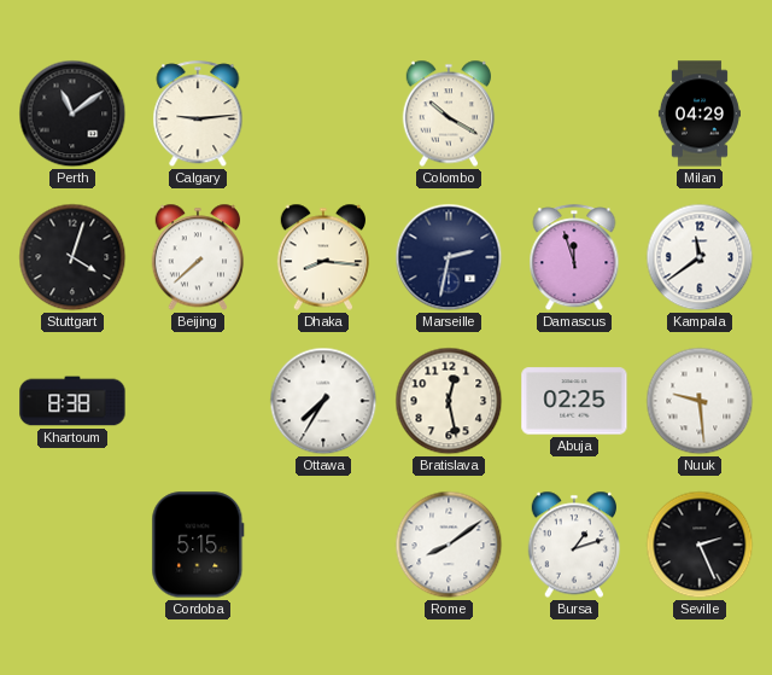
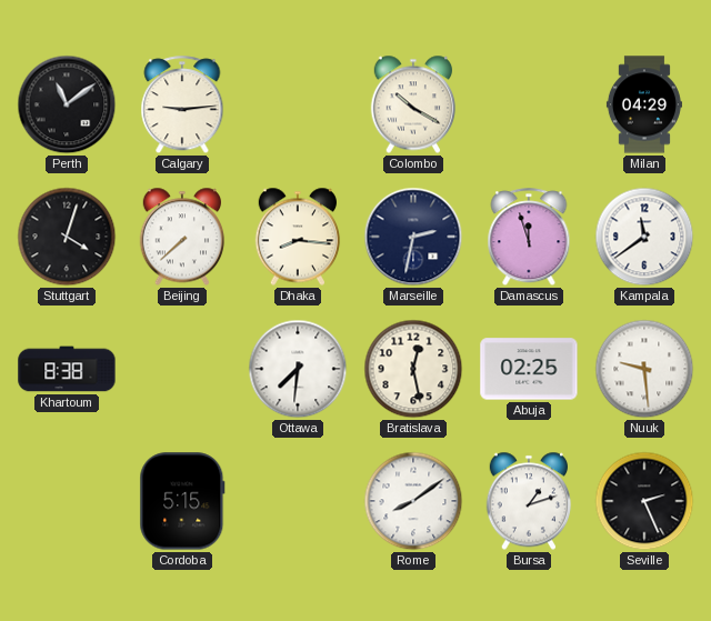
Ottawa: 7:35 -> 7:31 (298, 369)
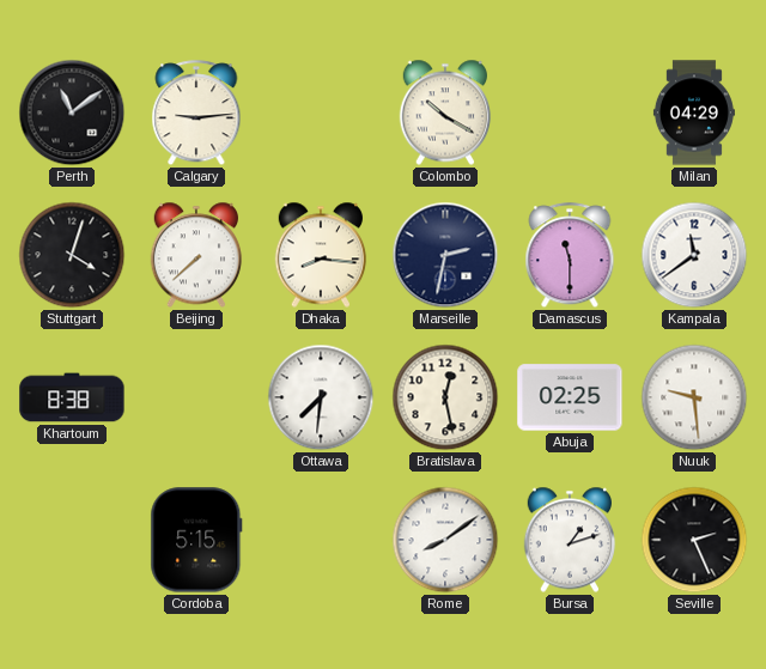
Damascus: 11:57 -> 11:30 (570, 256)
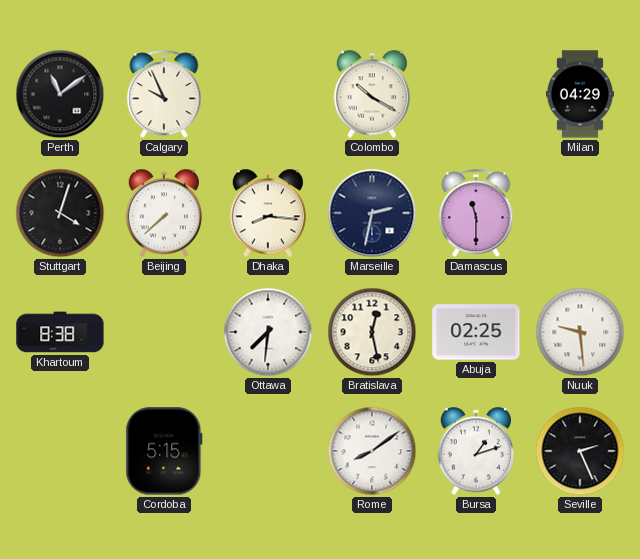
Calgary: 9:14 -> 9:56 (164, 95)
Kampala: 11:39 -> none (694, 255)
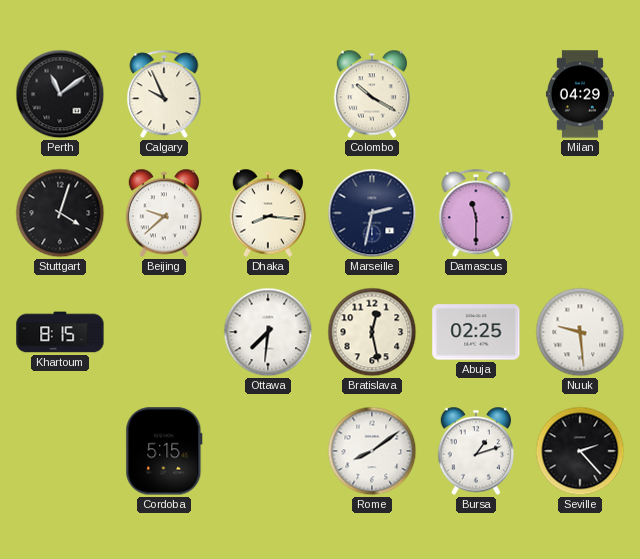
Beijing: 7:38 -> 9:38 (164, 213)
Khartoum: 8:38 -> 8:15 (60, 332)
Seville: 2:26 -> 2:23 (580, 451)
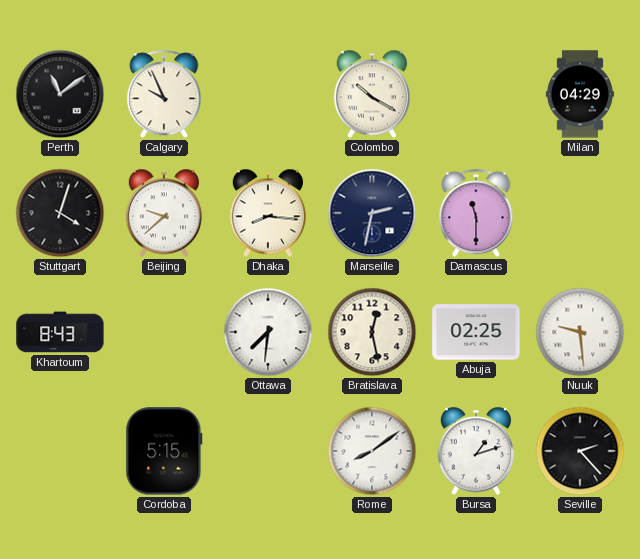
Khartoum: 8:15 -> 8:43 (60, 332)
